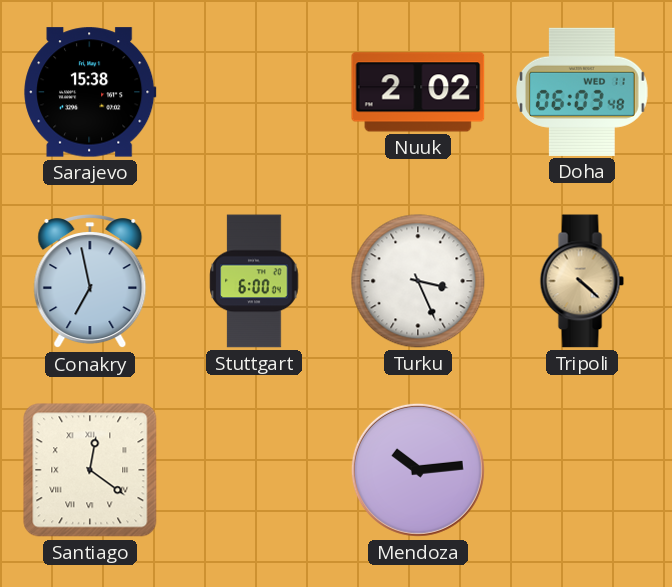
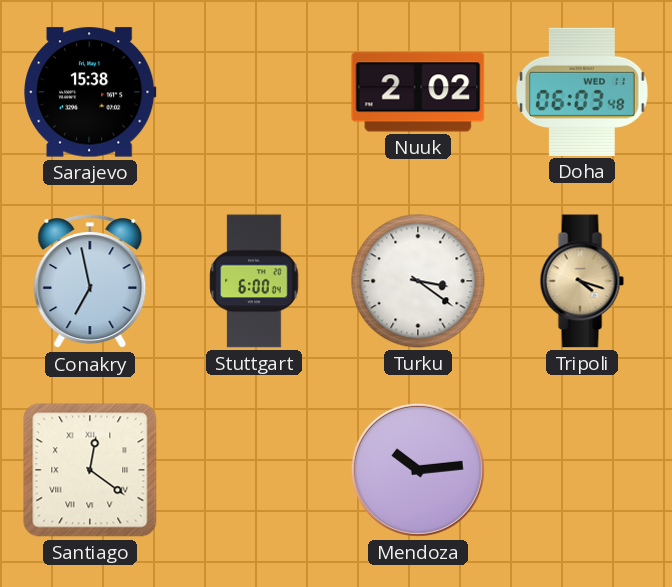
Turku: 3:26 -> 3:21 (418, 281)
Tripoli: 4:22 -> 4:18 (582, 281)
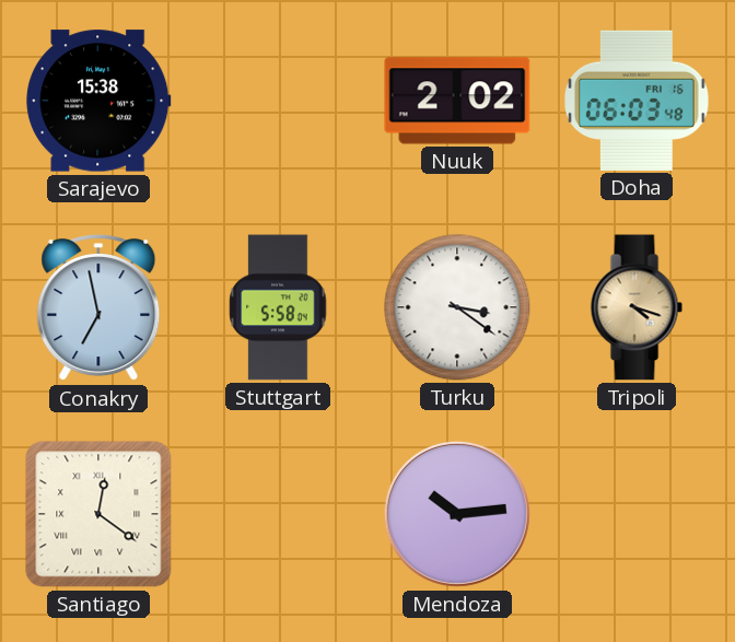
Doha date: WED 11 -> FRI 16 (638, 101)
Stuttgart: 6:00 -> 5:58 (278, 307)
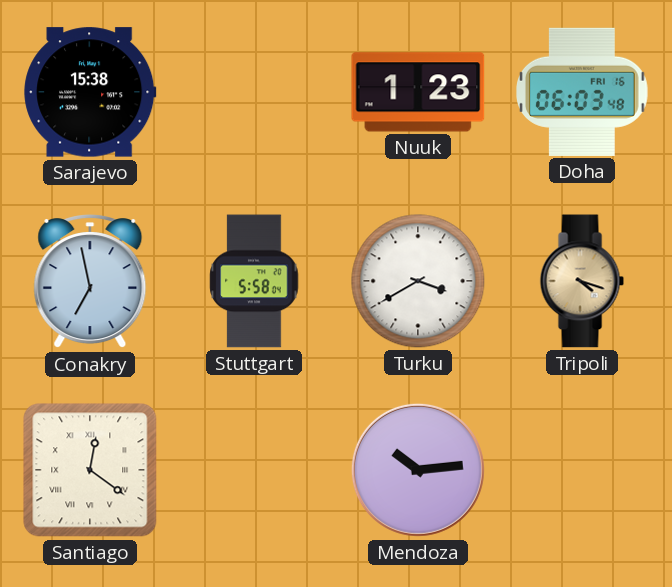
Nuuk: 2:02 -> 1:23 (418, 92)
Turku: 3:21 -> 3:40 (418, 281)
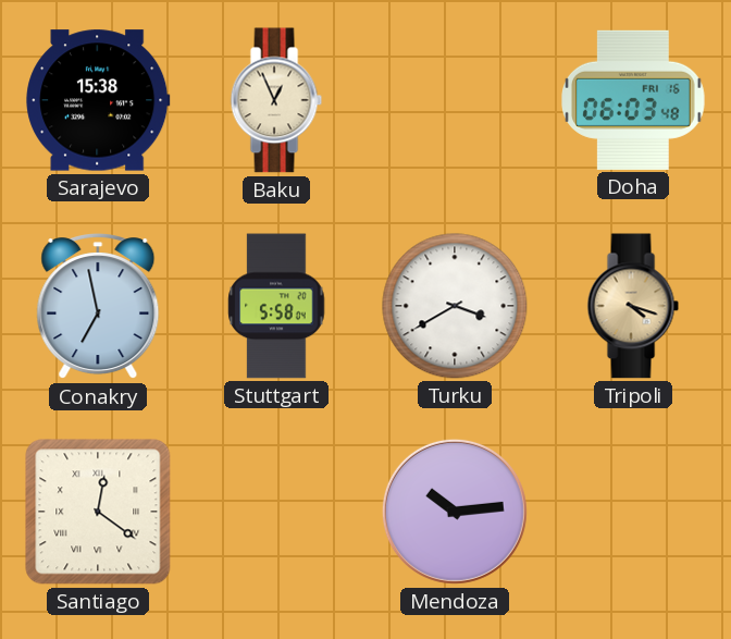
Baku: none -> 12:56 (276, 100)
Nuuk: 1:23 -> none (418, 92)
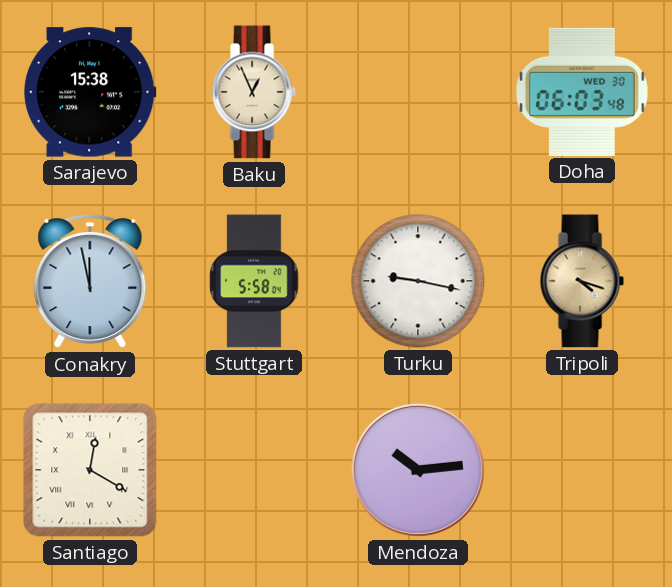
Doha date: FRI 16 -> WED 30 (583, 92)
Conakry: 6:58 -> 11:58 (90, 282)
Turku: 3:40 -> 9:17 (418, 281)
Santiago: 12:21 -> 12:20 (90, 470)
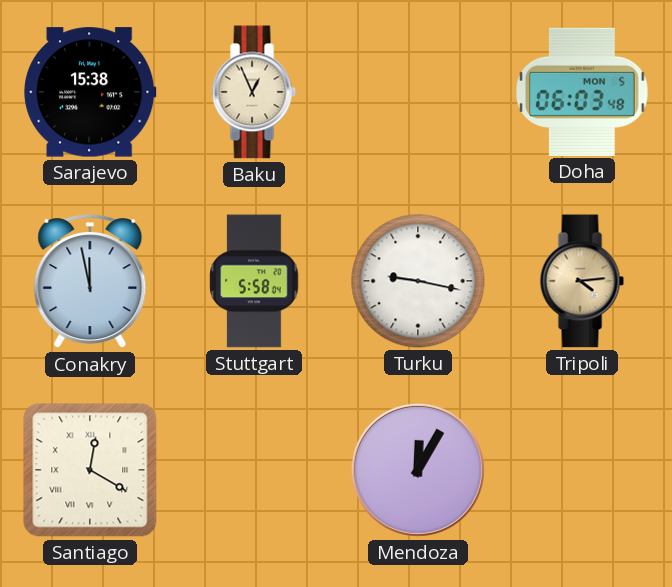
Doha date: WED 30 -> MON 5 (583, 92)
Tripoli: 4:18 -> 4:14 (582, 281)
Mendoza: 10:14 -> 12:05 (418, 470)
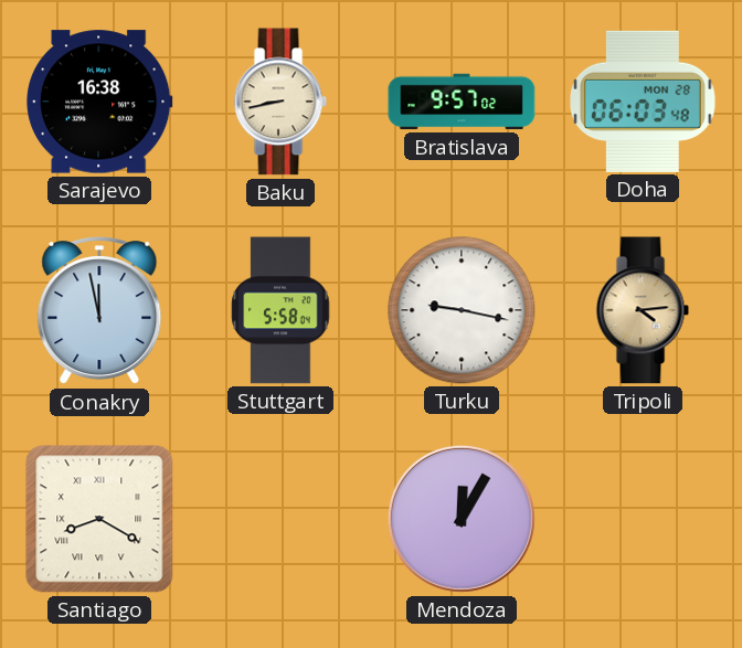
Sarajevo: 15:38 -> 16:38 (99, 102)
Baku: 12:56 -> 8:43 (280, 102)
Bratislava: none -> 9:57 (462, 102)
Doha date: MON 5 -> MON 28 (644, 102)
Santiago: 12:20 -> 8:20 (99, 519)
